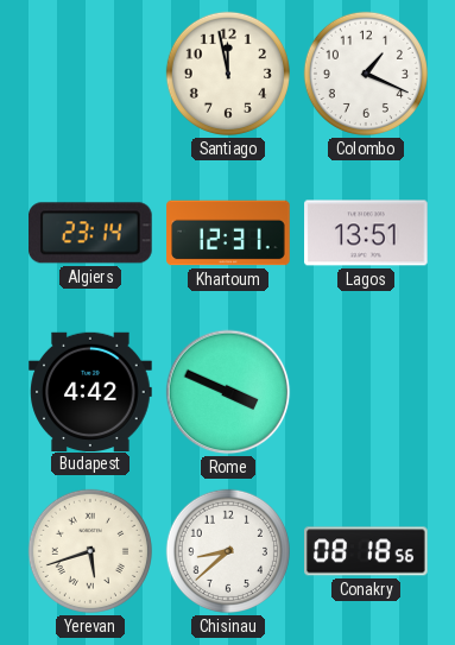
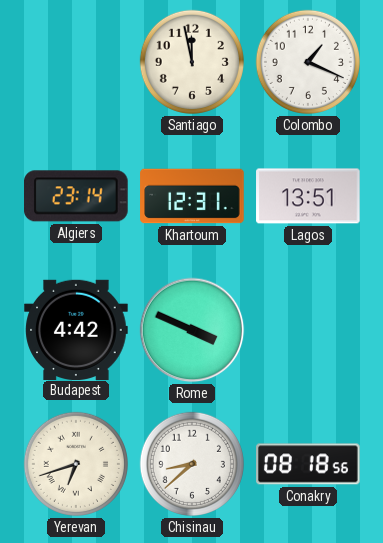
Yerevan: 5:42 -> 6:42 (76, 464)
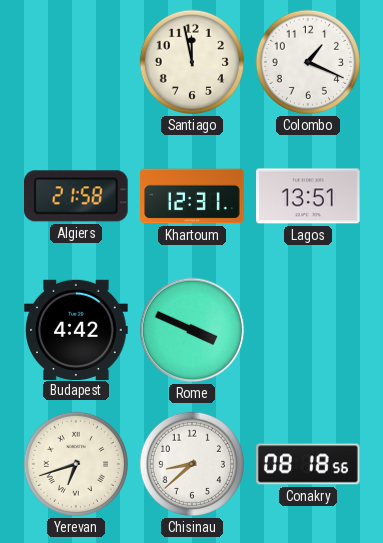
Algiers: 23:14 -> 21:58 (77, 196)
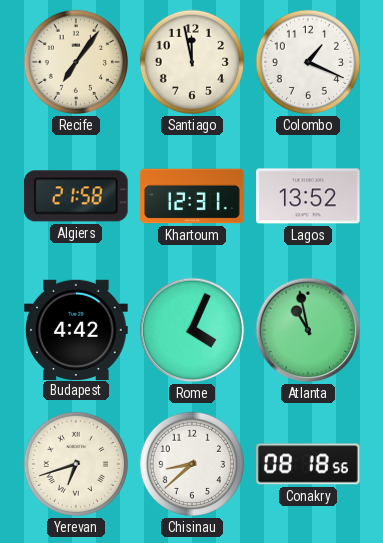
Recife: none -> 7:06 (76, 62)
Lagos: 13:51 -> 13:52 (308, 196)
Rome: 3:49 -> 4:04 (192, 330)
Atlanta: none -> 10:58 (308, 330)
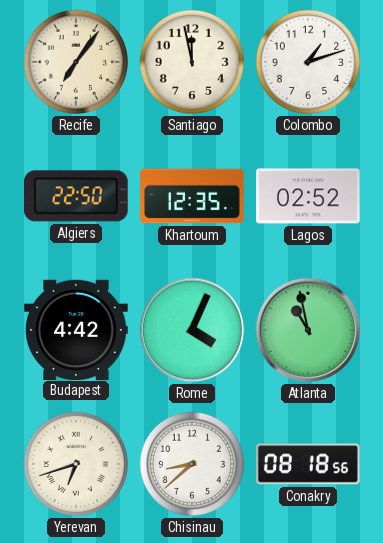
Colombo: 1:19 -> 1:12 (308, 62)
Algiers: 21:58 -> 22:50 (77, 196)
Khartoum: 12:31 -> 12:35 (192, 196)
Lagos: 13:52 -> 02:52 (308, 196)
